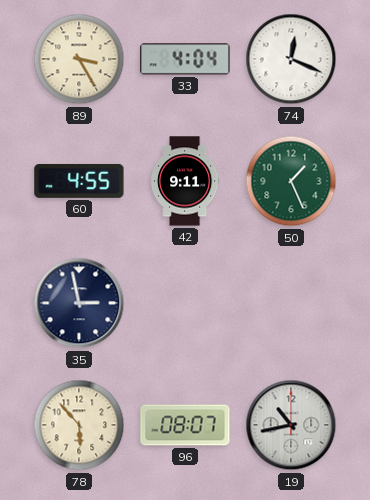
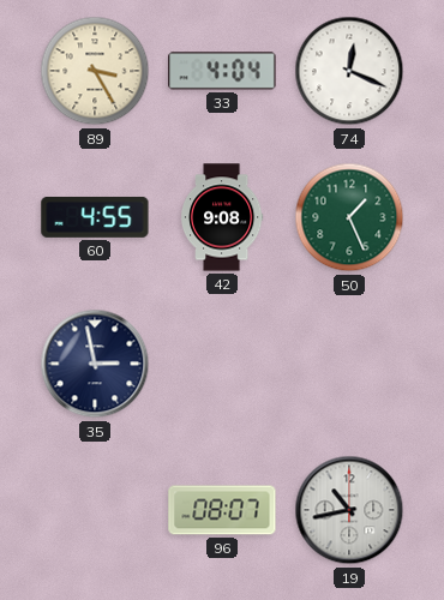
42: 9:11 -> 9:08 (222, 217)
78: 5:53 -> none (79, 425)
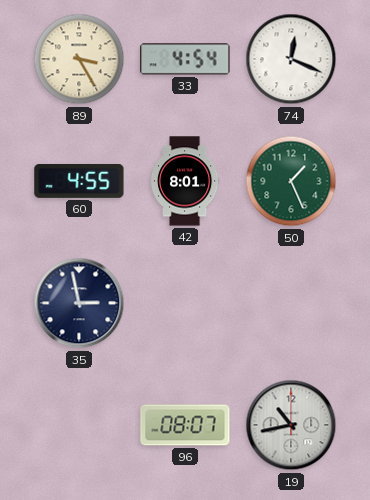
33: 4:04 -> 4:54 (185, 59)
42: 9:08 -> 8:01 (185, 181)
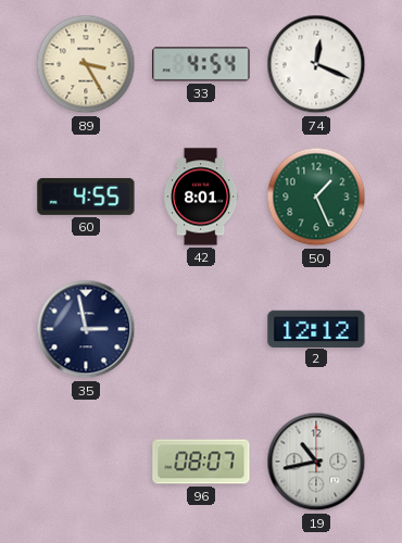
2: none -> 12:12 (316, 328)
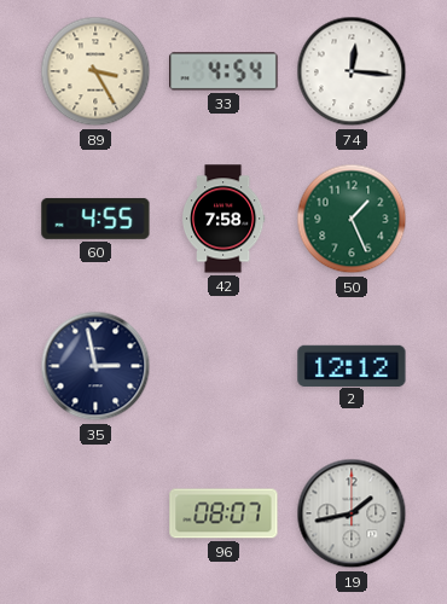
74: 12:19 -> 12:16 (352, 71)
42: 8:01 -> 7:58 (224, 219)
19: 10:43 -> 1:43 (352, 513)
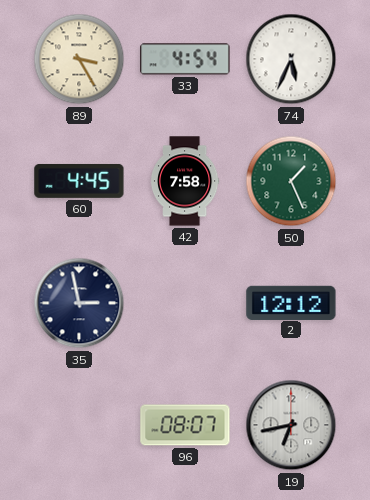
74: 12:16 -> 5:34 (291, 59)
60: 4:55 -> 4:45 (79, 181)
19: 1:43 -> 6:43 (291, 425)
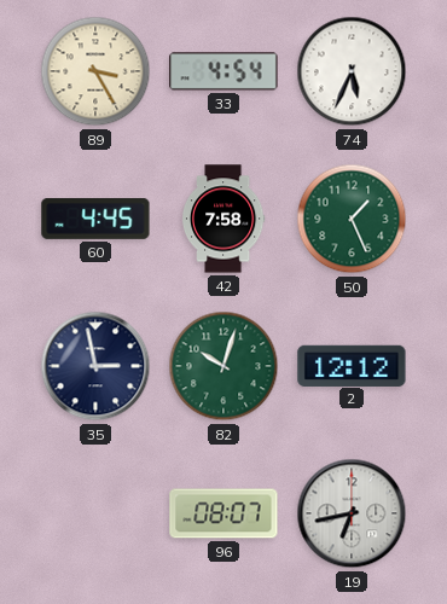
82: none -> 10:03 (224, 366)
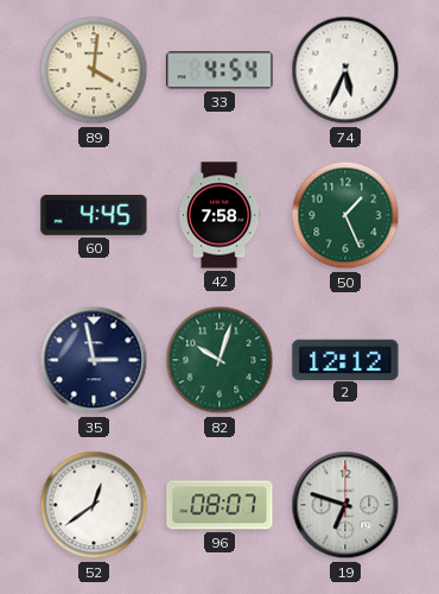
89: 3:25 -> 4:01 (94, 70)
52: none -> 12:39 (94, 505)
19: 6:43 -> 6:48 (345, 505)
